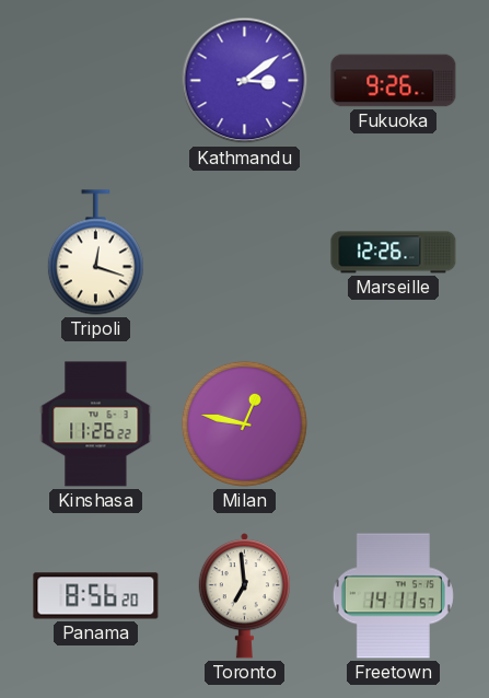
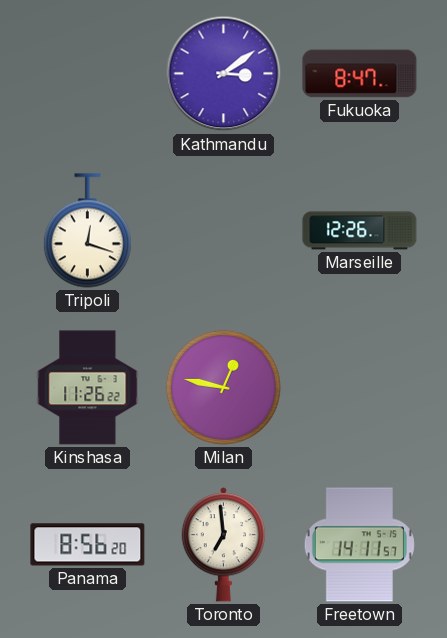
Fukuoka: 9:26 -> 8:47 (360, 74)
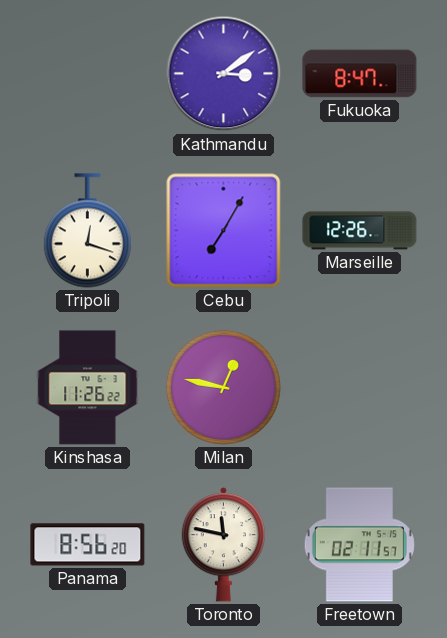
Cebu: none -> 7:05 (224, 231)
Toronto: 6:59 -> 11:47 (223, 545)
Freetown: 14:11 -> 02:11 (359, 545)
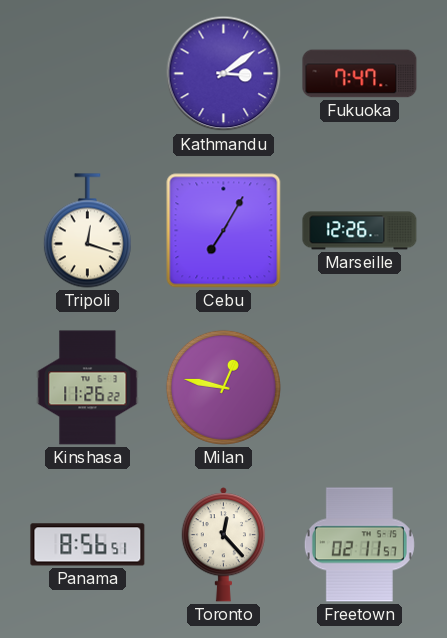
Fukuoka: 8:47 -> 7:47 (360, 74)
Panama: 8:56:20 -> 8:56:51 (88, 545)
Toronto: 11:47 -> 12:23 (223, 545)
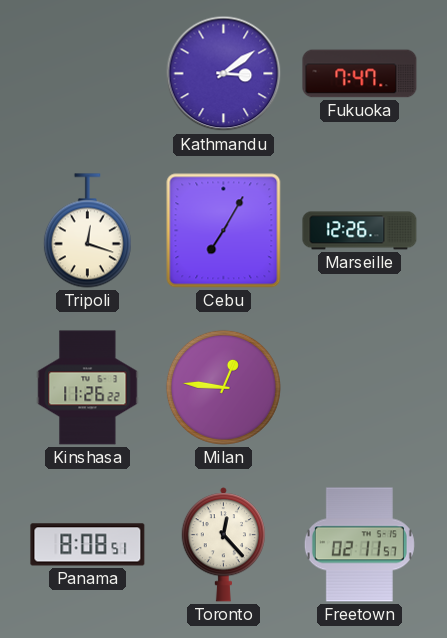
Milan: 12:47 -> 12:46 (223, 387)
Panama: 8:56 -> 8:08 (88, 545)
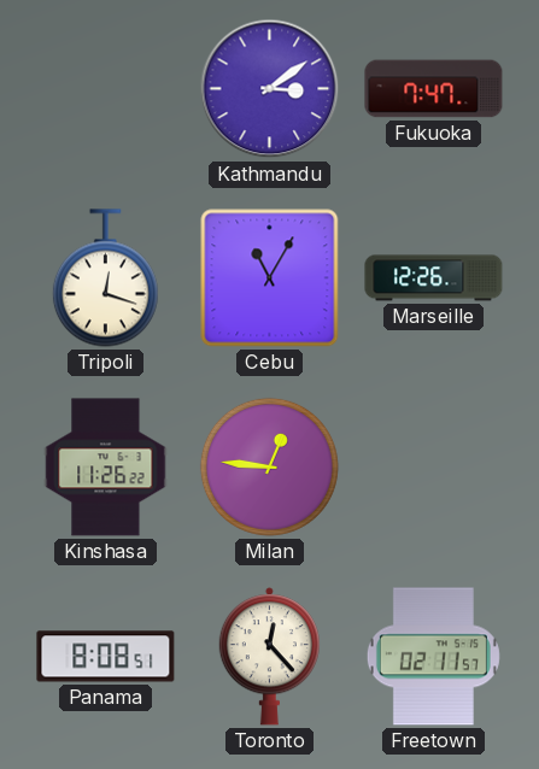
Cebu: 7:05 -> 11:05 (270, 278)
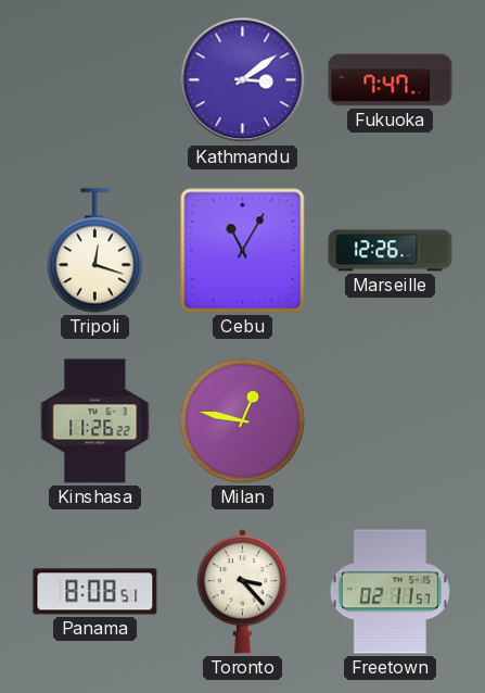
Milan: 12:46 -> 12:47 (242, 420)
Toronto: 12:23 -> 3:23 (242, 592)
